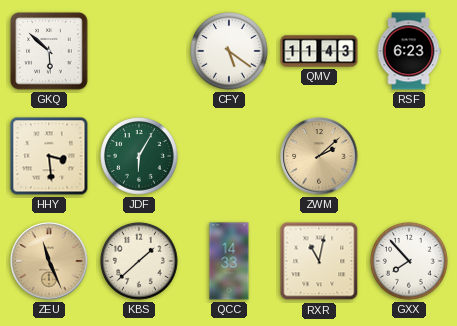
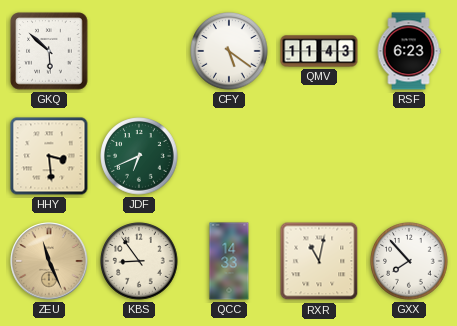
JDF: 6:05 -> 6:41 (139, 156)
ZWM: 2:08 -> none (319, 156)
KBS: 1:38 -> 8:54 (139, 261)
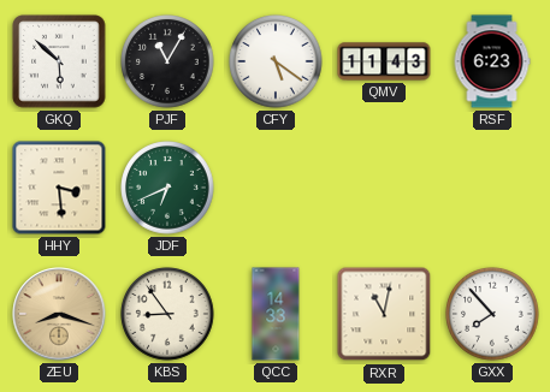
PJF: none -> 11:05 (167, 61)
ZEU: 11:26 -> 8:18 (59, 314)
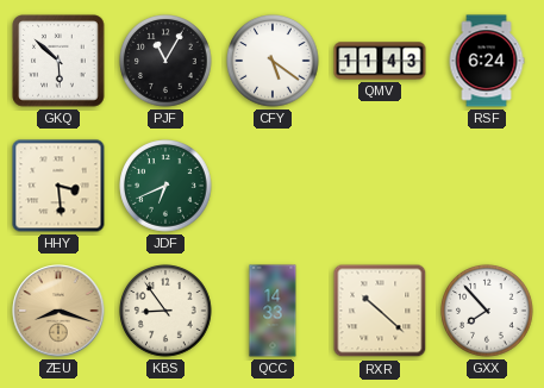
RSF: 6:23 -> 6:24 (487, 61)
RXR: 11:02 -> 10:22 (380, 311)
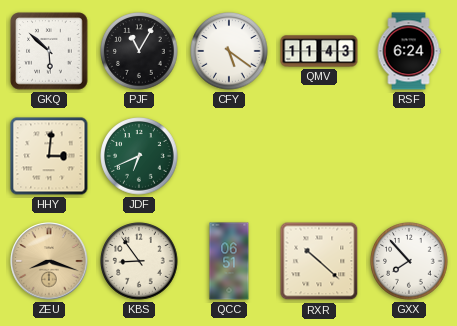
HHY: 3:29 -> 3:01 (49, 156)
QCC: 14:33 -> 06:51 (229, 261)
